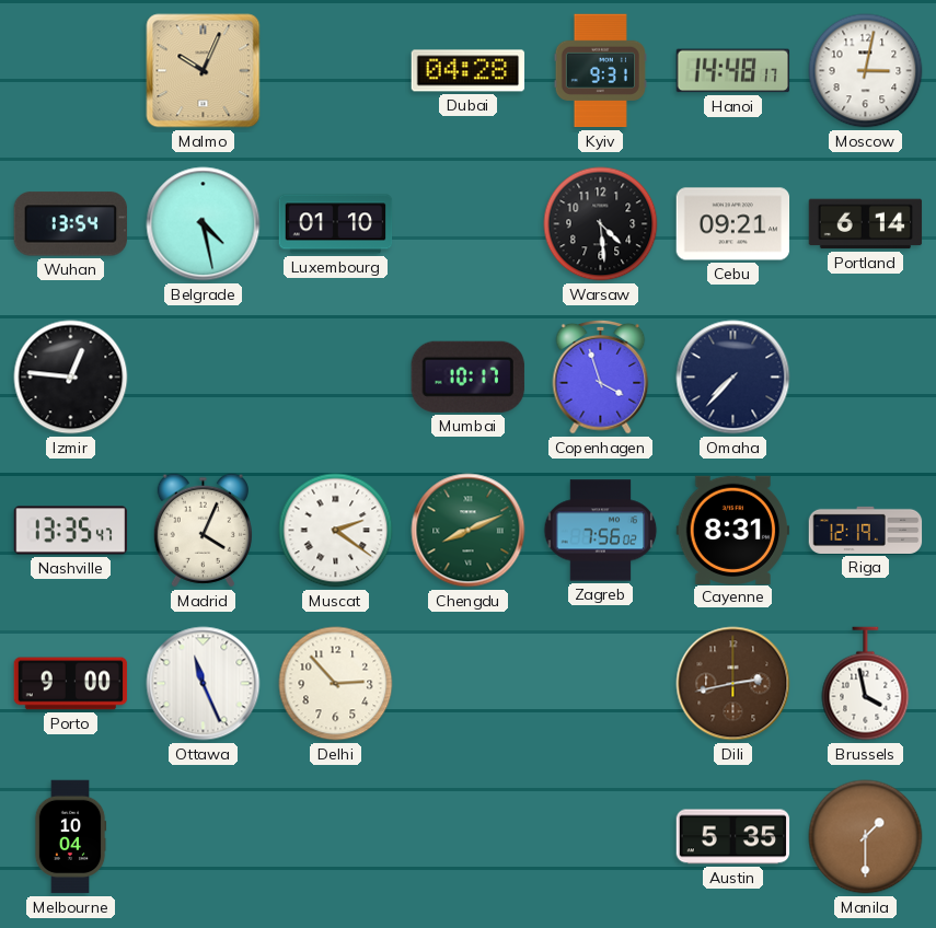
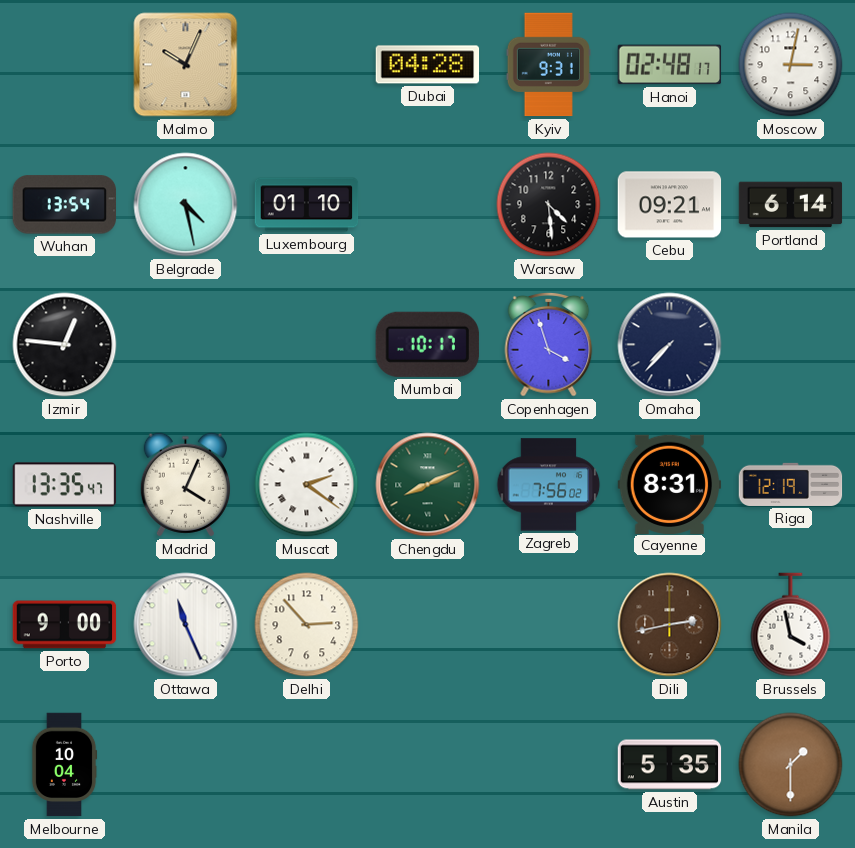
Hanoi: 14:48 -> 02:48 (670, 65)
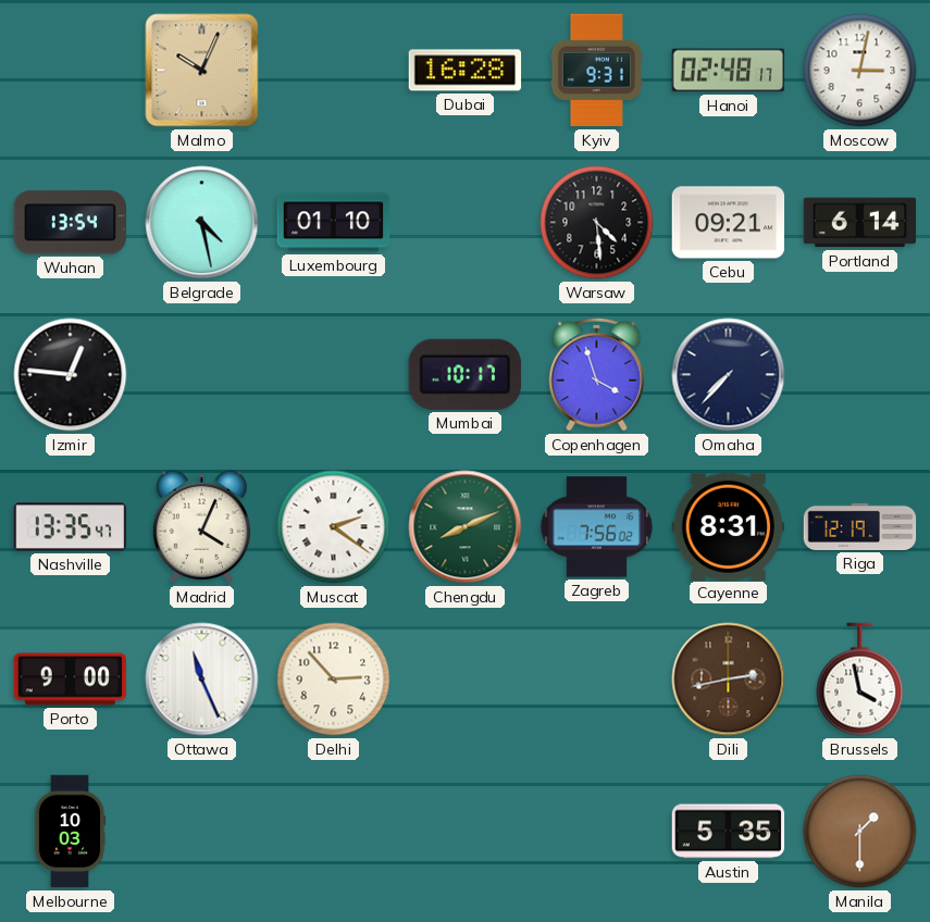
Dubai: 04:28 -> 16:28 (466, 71)
Melbourne: 10:04 -> 10:03 (70, 832)
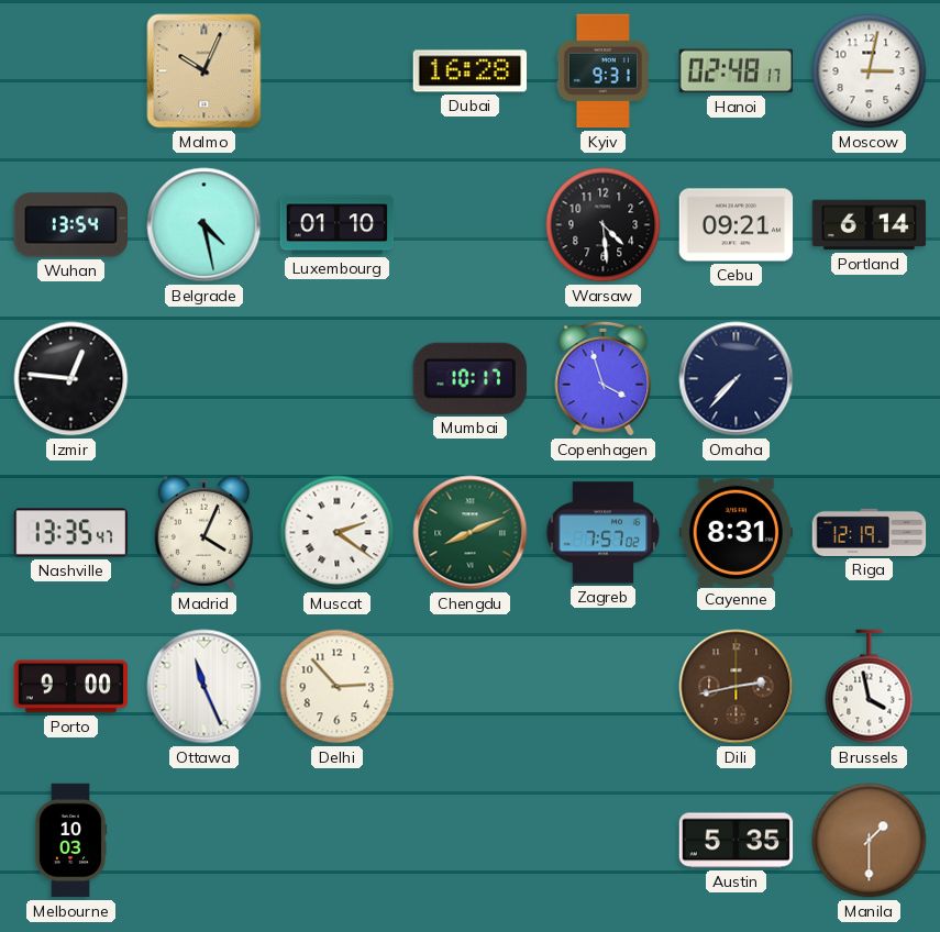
Zagreb: 7:56 -> 7:57 (604, 533)
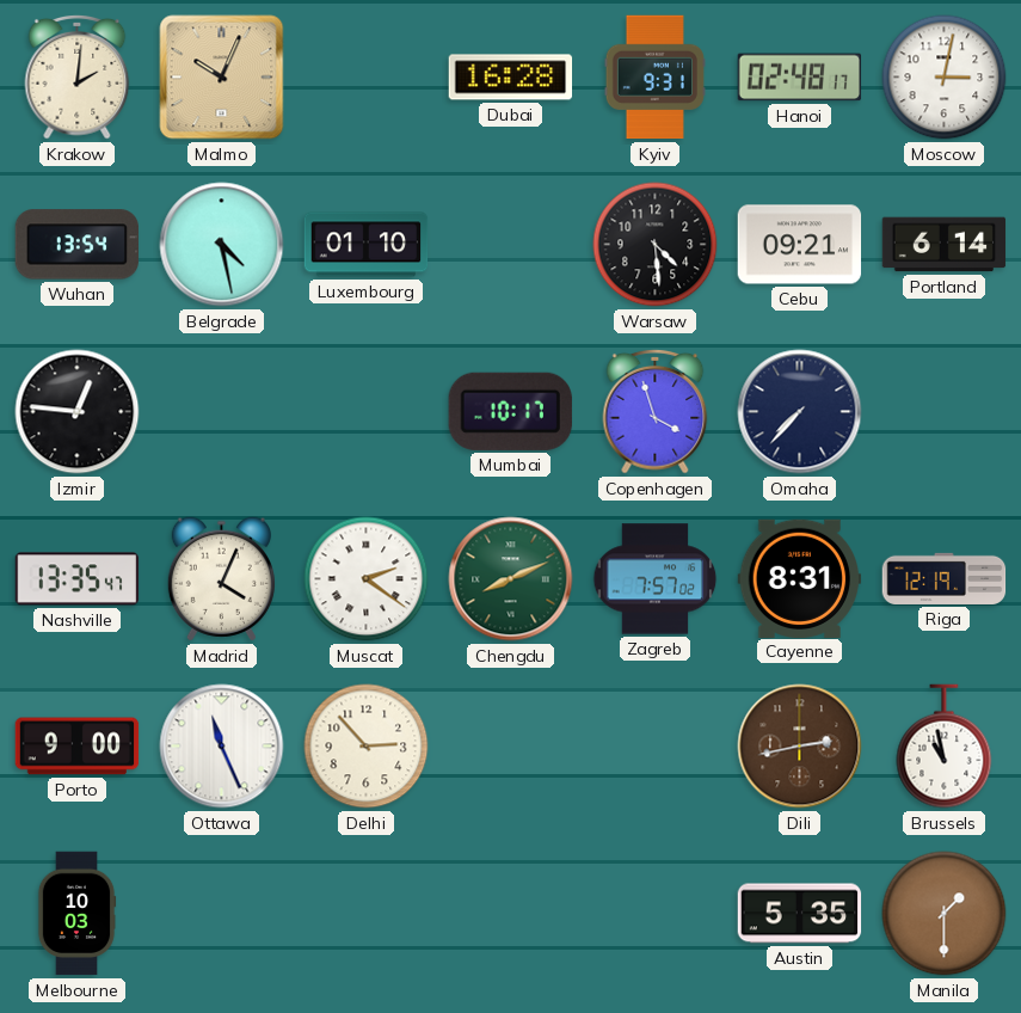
Krakow: none -> 2:01 (78, 76)
Brussels: 3:58 -> 10:58 (945, 747)
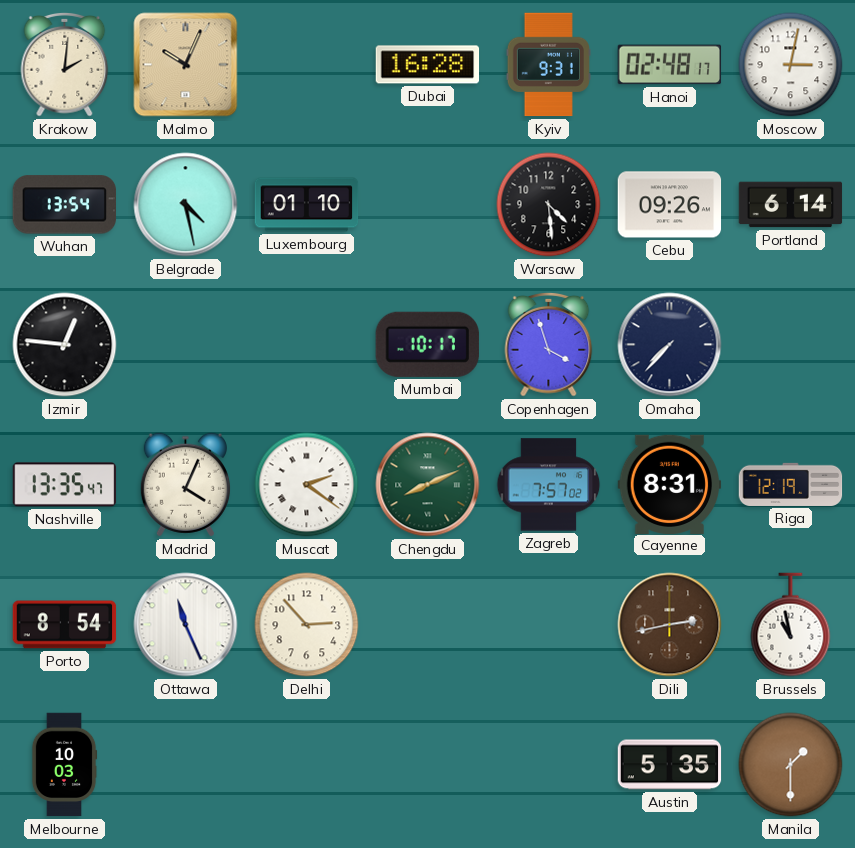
Cebu: 09:21 -> 09:26 (670, 205)
Porto: 9:00 -> 8:54 (65, 625)
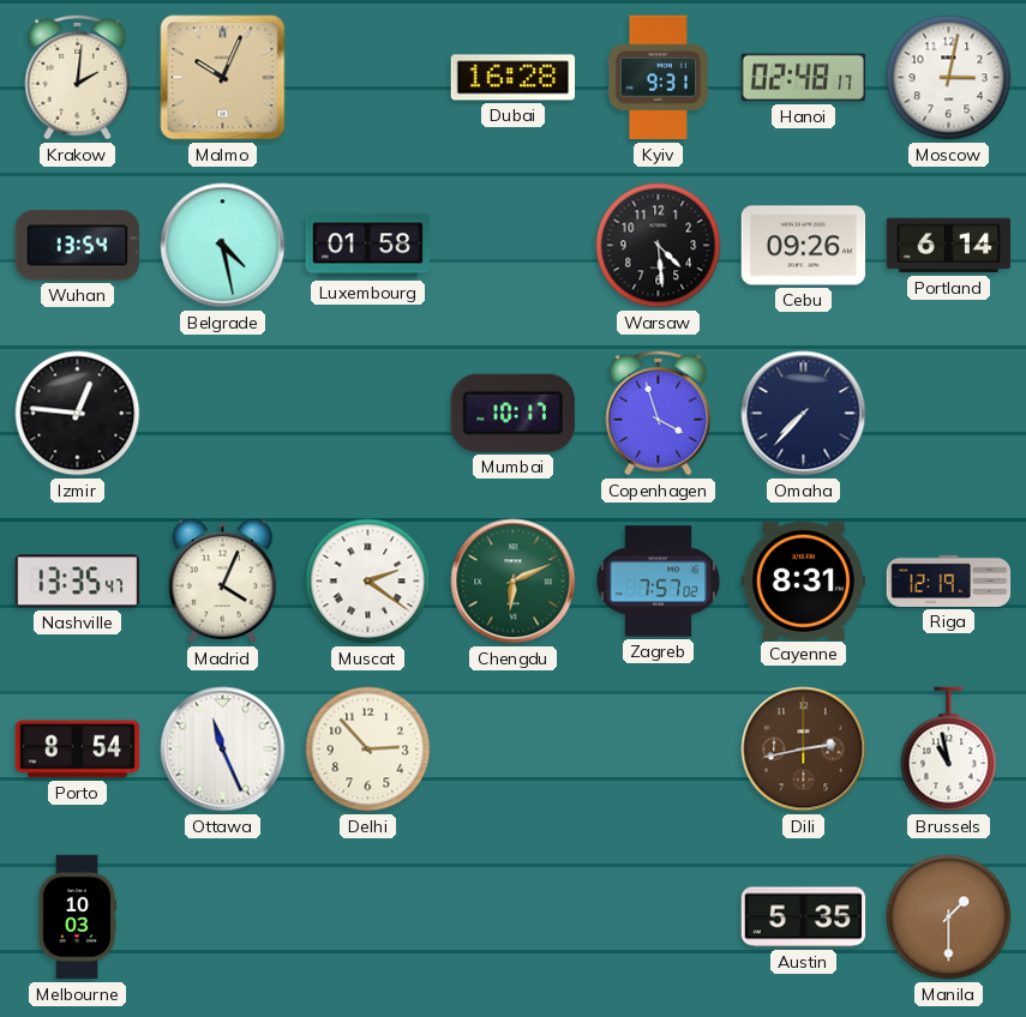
Luxembourg: 01:10 -> 01:58 (368, 246)
Chengdu: 8:11 -> 6:11 (514, 582)
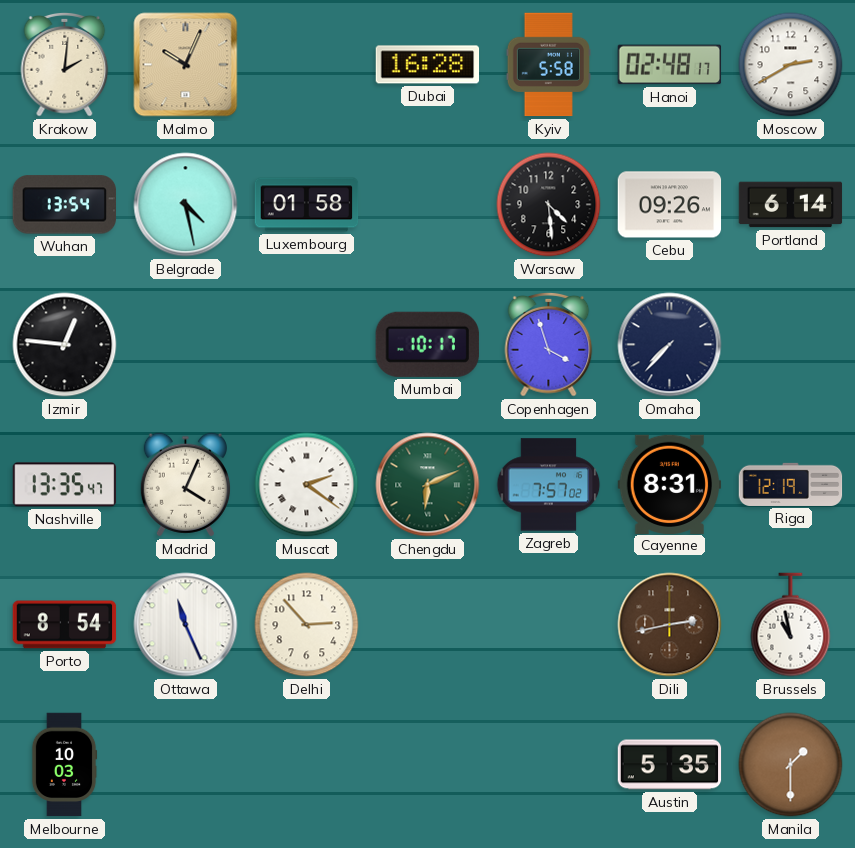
Kyiv: 9:31 -> 5:58 (548, 65)
Moscow: 3:02 -> 2:40 (791, 65)
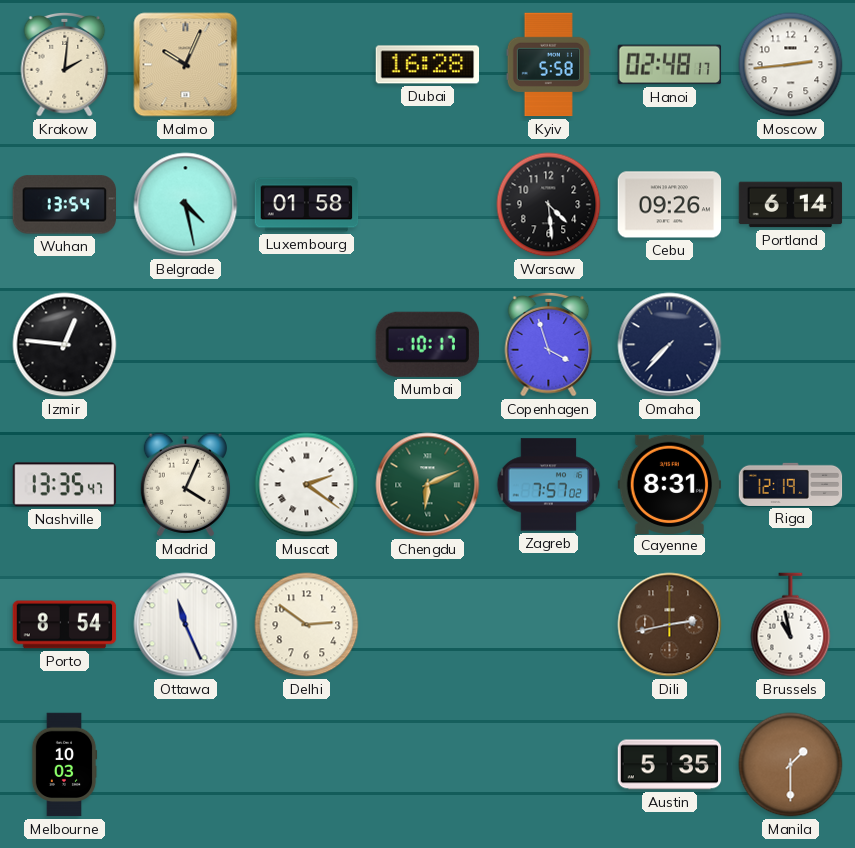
Moscow: 2:40 -> 2:44 (791, 65)
Delhi: 2:53 -> 2:51 (307, 625)
